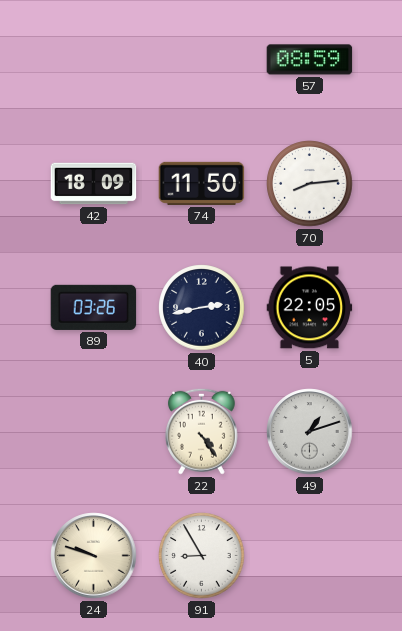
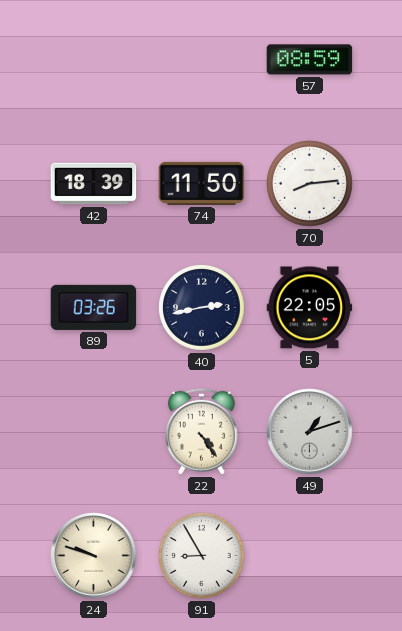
42: 18:09 -> 18:39 (94, 184)
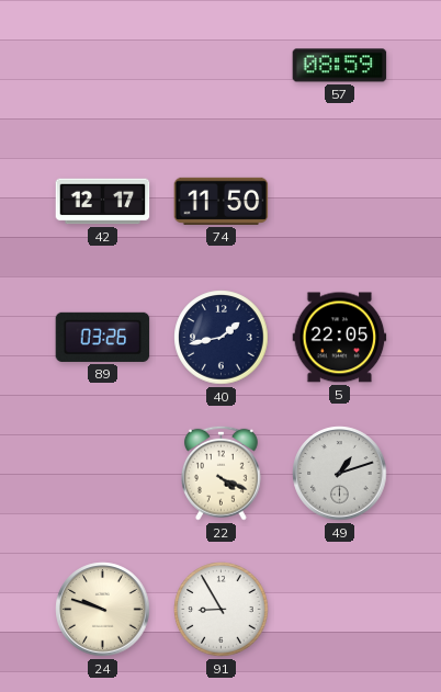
42: 18:39 -> 12:17 (103, 202)
70: 8:14 -> none (310, 184)
40: 2:43 -> 1:43 (222, 338)
22: 4:24 -> 4:19 (220, 473)
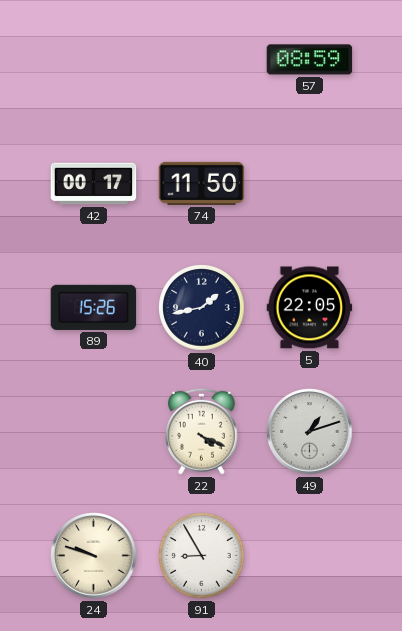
42: 12:17 -> 00:17 (94, 184)
89: 03:26 -> 15:26 (94, 307)
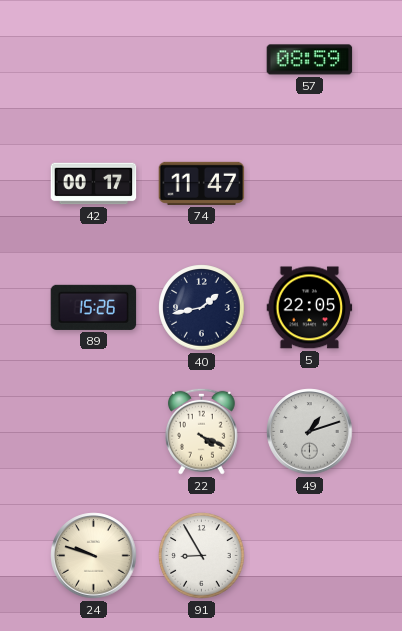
74: 11:50 -> 11:47 (202, 183)
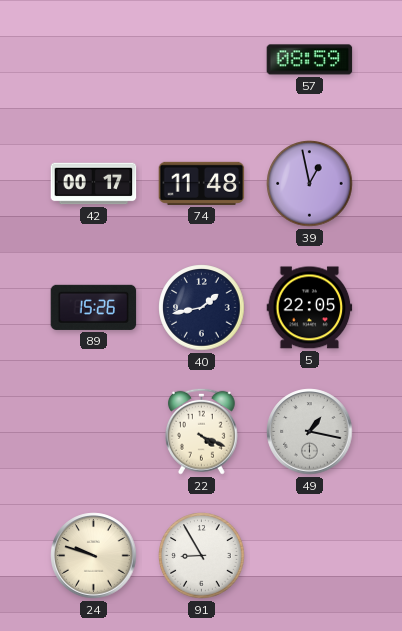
74: 11:47 -> 11:48 (202, 183)
39: none -> 12:58 (310, 184)
49: 1:12 -> 1:17 (310, 432)
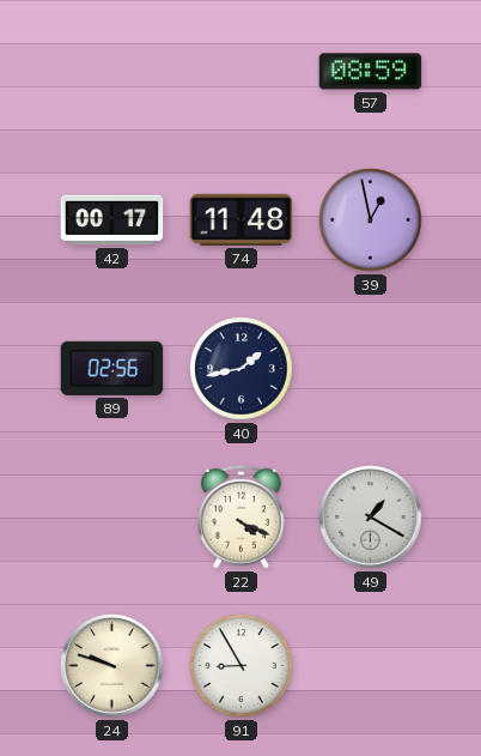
89: 15:26 -> 02:56 (112, 368)
5: 22:05 -> none (310, 308)
49: 1:17 -> 1:20 (371, 518)
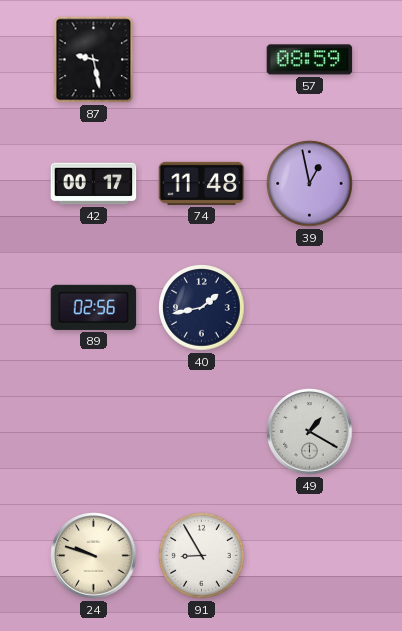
87: none -> 9:28 (94, 60)
22: 4:19 -> none (240, 516)
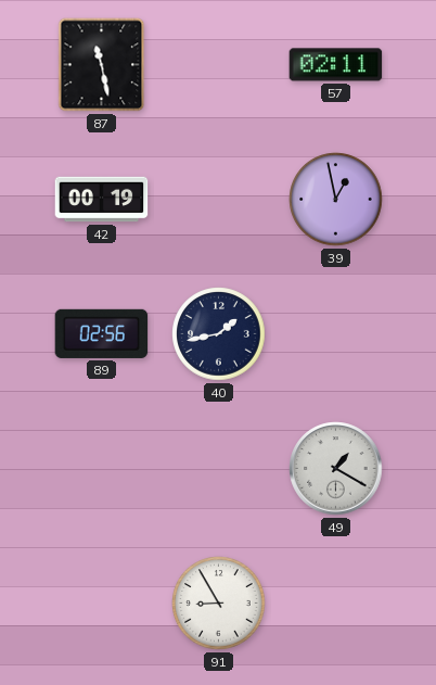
87: 9:28 -> 11:28 (102, 65)
57: 08:59 -> 02:11 (336, 65)
42: 00:17 -> 00:19 (102, 200)
74: 11:48 -> none (202, 183)
24: 9:48 -> none (94, 556)
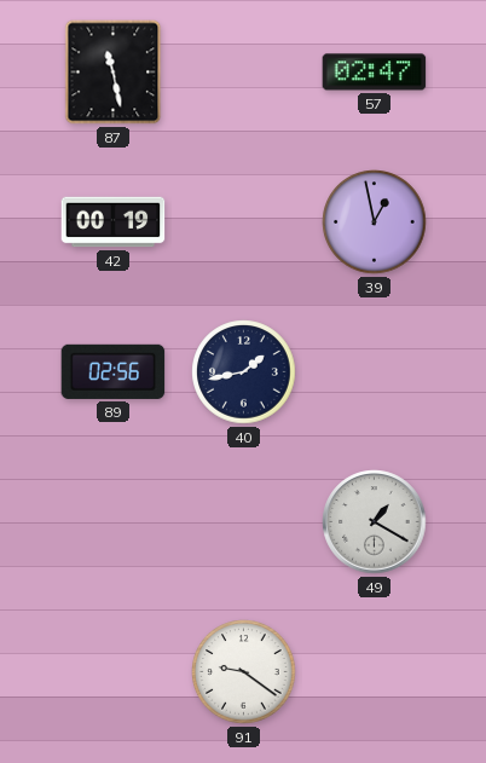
57: 02:11 -> 02:47 (375, 73)
91: 8:55 -> 9:21 (244, 672)
